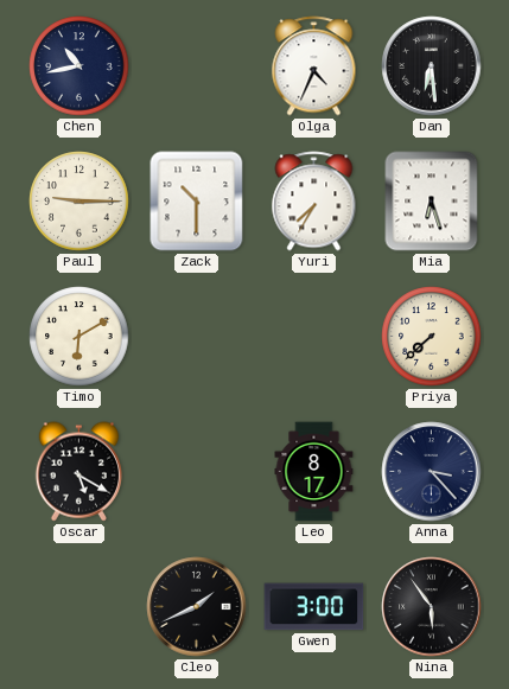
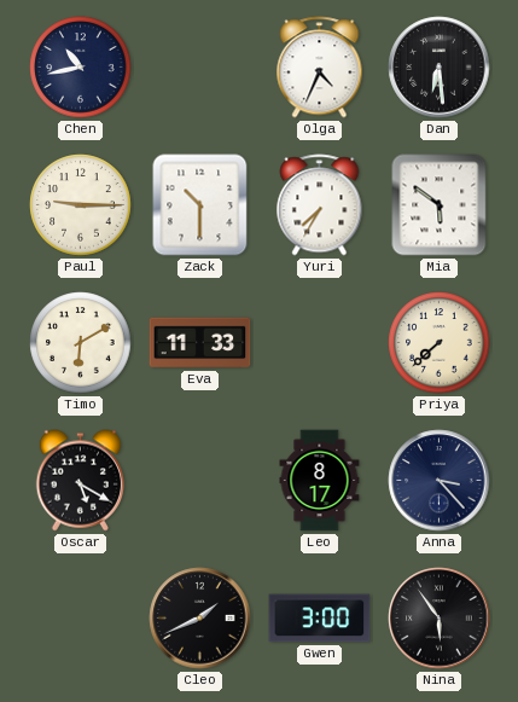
Mia: 6:27 -> 5:51 (440, 205)
Eva: none -> 11:33 (200, 343)
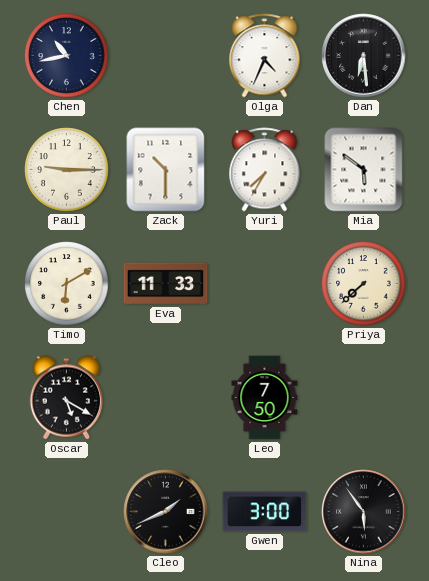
Leo: 8:17 -> 7:50 (265, 398)
Anna: 3:23 -> none (440, 481)
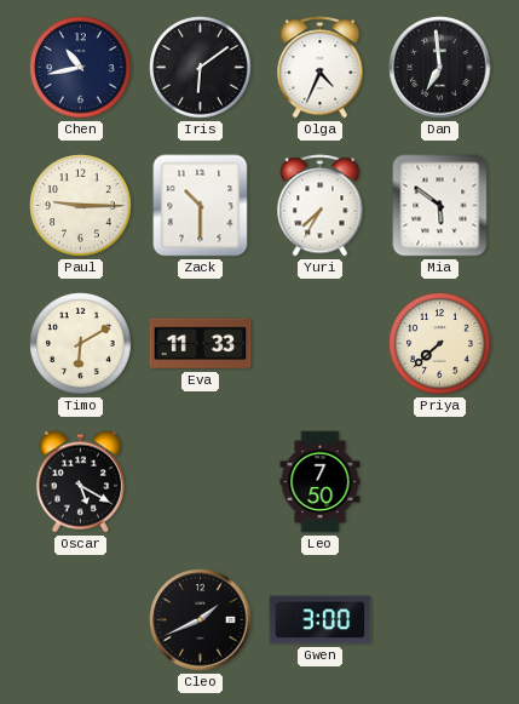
Iris: none -> 6:09 (201, 68)
Dan: 6:29 -> 6:59 (440, 68)
Nina: 5:54 -> none (364, 512)
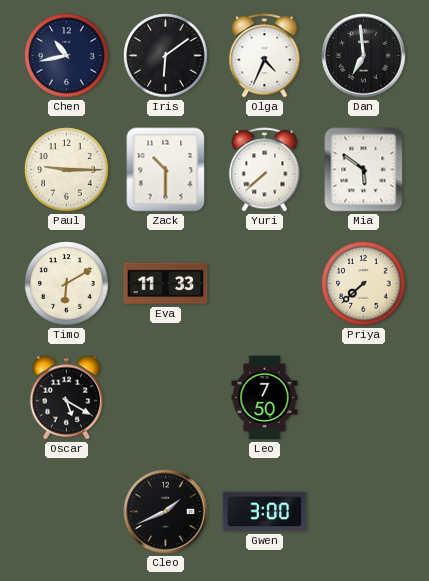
Yuri: 7:35 -> 7:38 (265, 170)
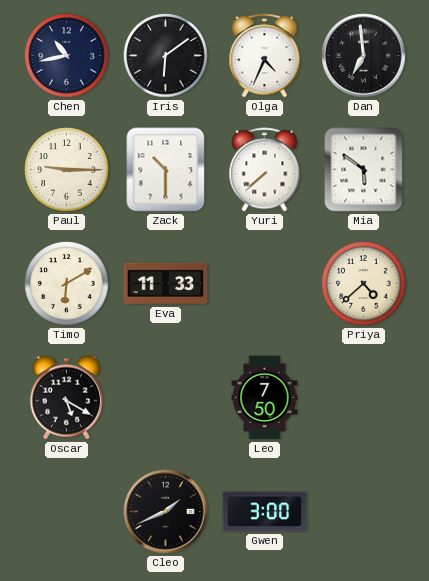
Priya: 7:38 -> 4:38 (364, 284)
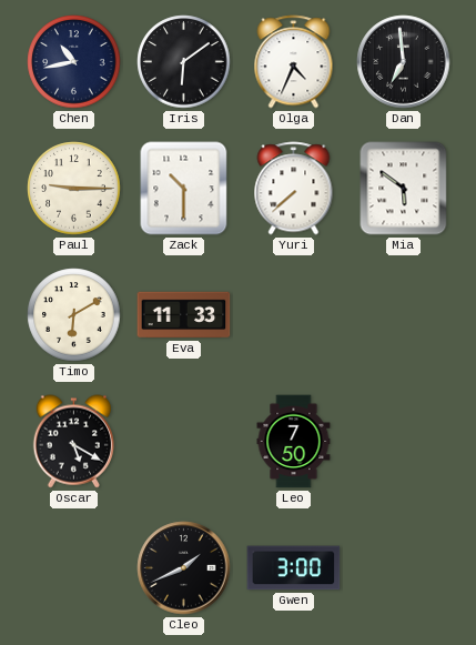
Priya: 4:38 -> none (364, 284)
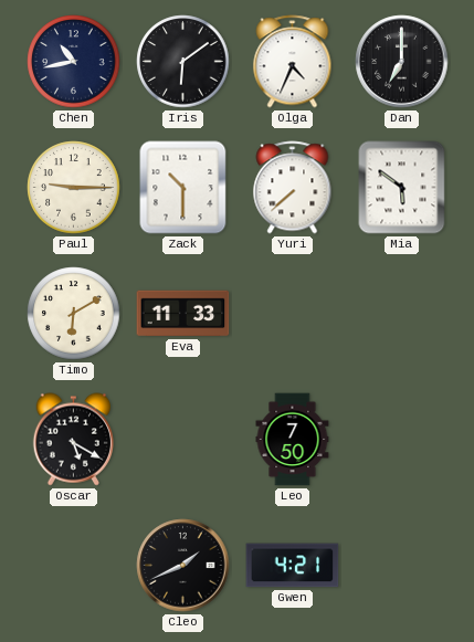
Dan: 6:59 -> 7:00 (402, 62)
Gwen: 3:00 -> 4:21 (293, 566)
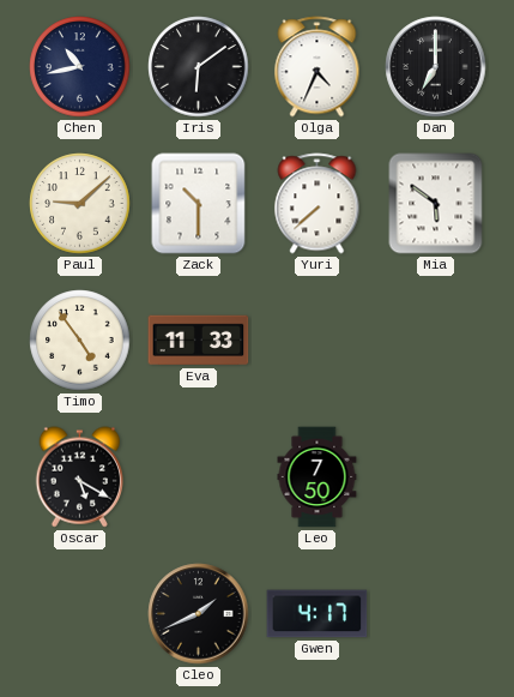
Paul: 9:15 -> 9:08 (80, 204)
Timo: 6:10 -> 4:54 (80, 341)
Gwen: 4:21 -> 4:17 (318, 614)
